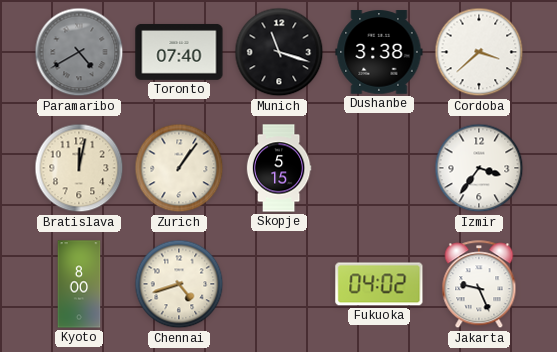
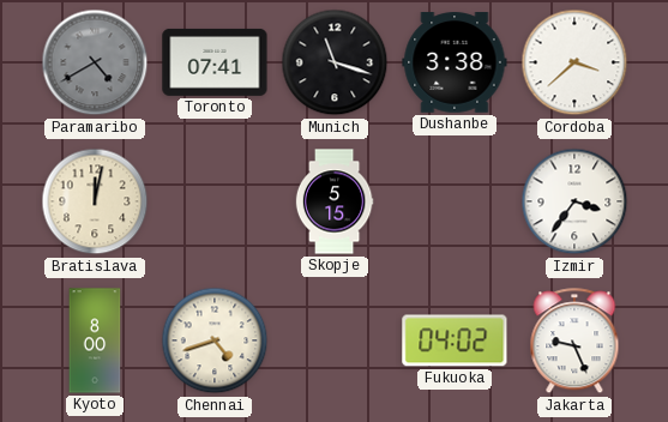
Toronto: 07:40 -> 07:41 (215, 62)
Zurich: 1:06 -> none (179, 168)
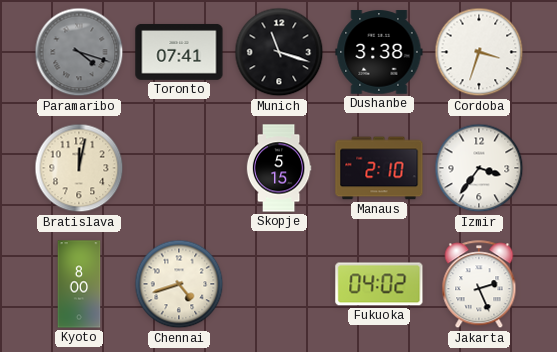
Paramaribo: 4:40 -> 4:18 (79, 52)
Cordoba: 3:38 -> 3:33 (479, 52)
Manaus: none -> 2:10 (379, 168)
Jakarta: 9:26 -> 2:26 (479, 285)
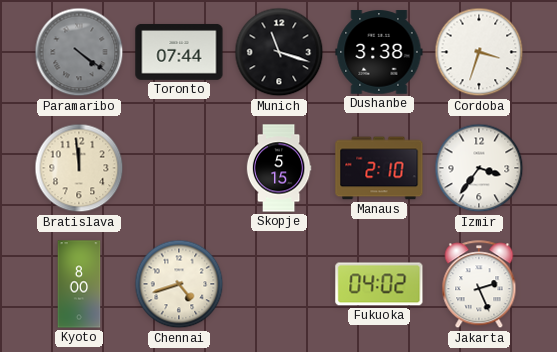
Paramaribo: 4:18 -> 4:21 (79, 52)
Toronto: 07:41 -> 07:44 (179, 52)
Bratislava: 12:02 -> 11:59 (79, 168)
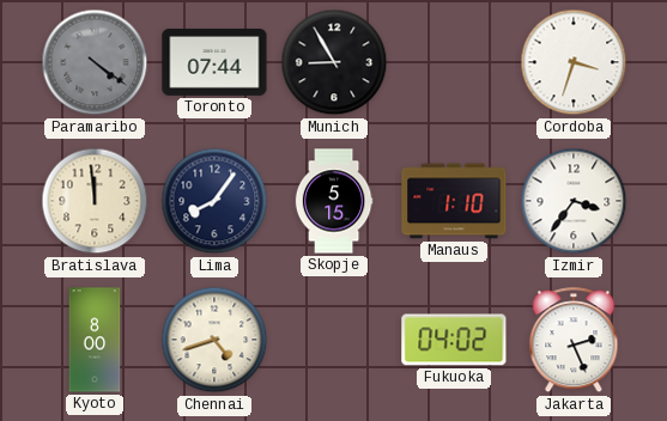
Munich: 11:18 -> 8:55 (334, 62)
Dushanbe: 3:38 -> none (379, 52)
Lima: none -> 8:06 (214, 201)
Manaus: 2:10 -> 1:10 (454, 201)
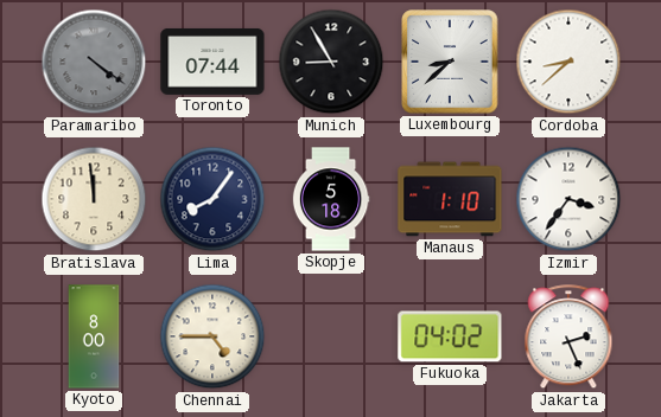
Luxembourg: none -> 8:38 (450, 62)
Cordoba: 3:33 -> 8:38 (568, 62)
Skopje: 5:15 -> 5:18 (331, 199)
Chennai: 4:42 -> 4:45 (212, 336)
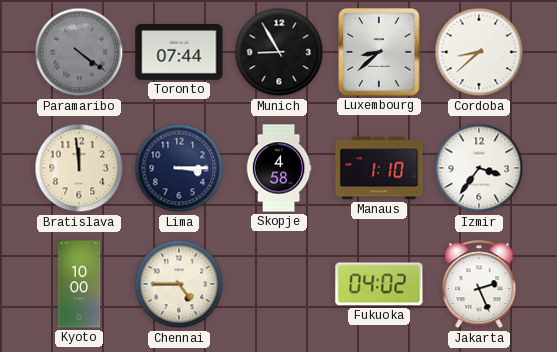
Lima: 8:06 -> 3:15 (179, 168)
Skopje: 5:18 -> 4:58 (279, 168)
Kyoto: 8:00 -> 10:00 (79, 284)
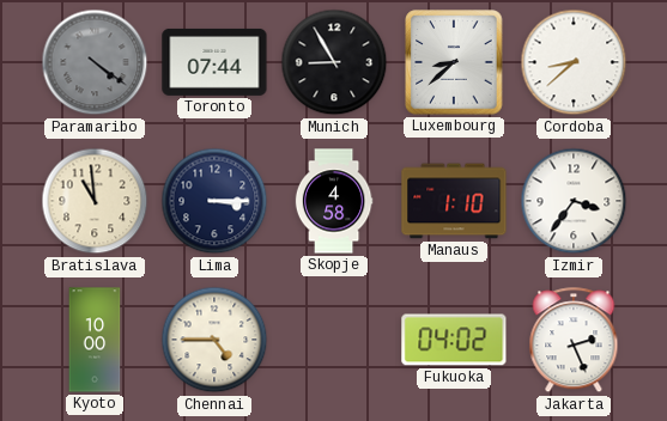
Bratislava: 11:59 -> 10:59 (95, 201)
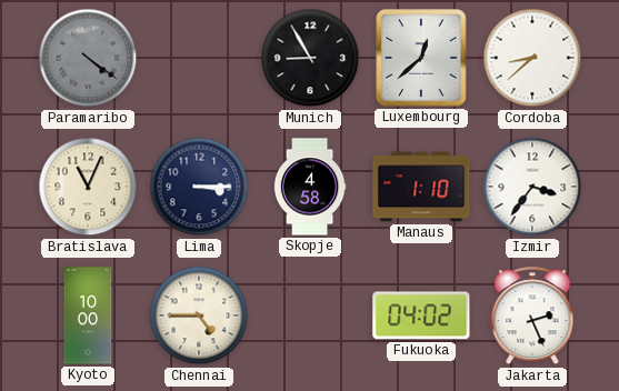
Toronto: 07:44 -> none (214, 62)
Luxembourg: 8:38 -> 12:38 (421, 58)
Bratislava: 10:59 -> 11:04 (88, 187)
